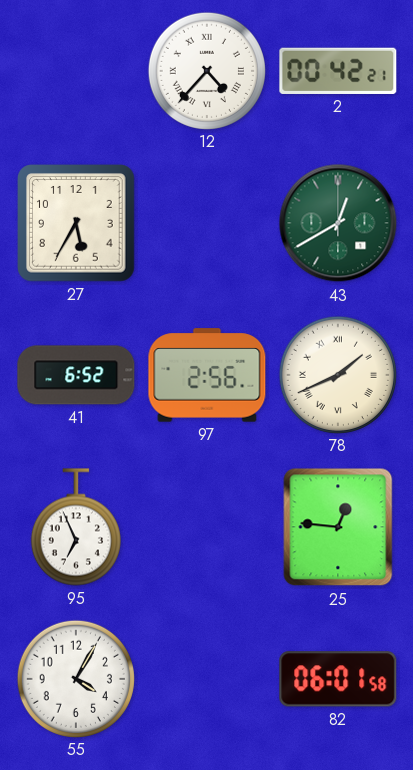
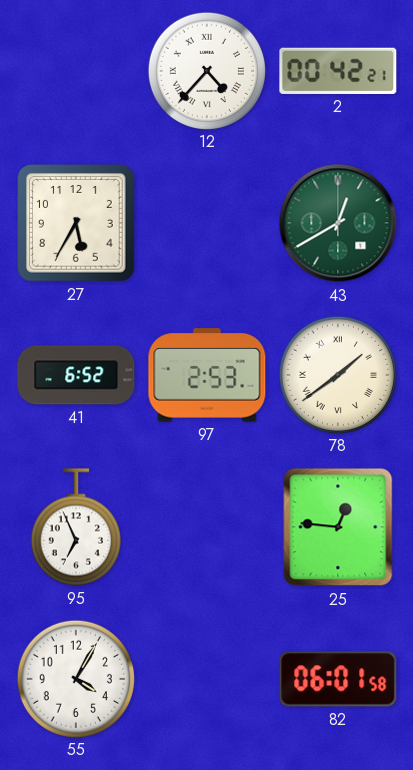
97: 2:56 -> 2:53 (207, 375)
78: 1:41 -> 1:39 (337, 374)
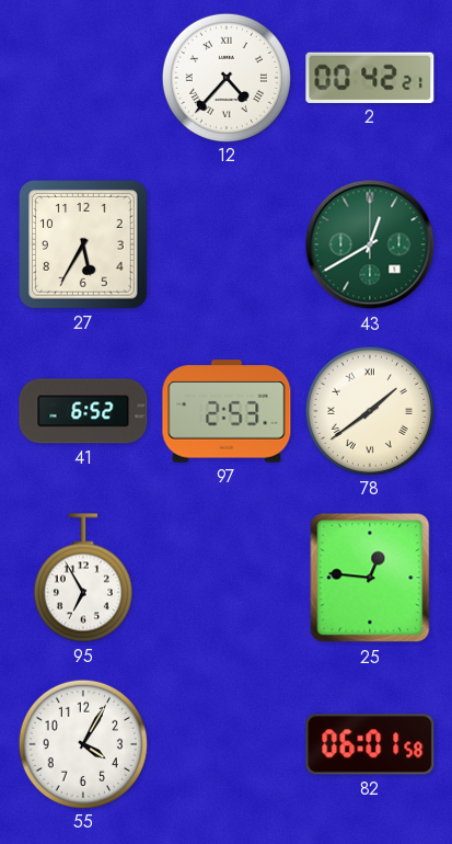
95: 6:56 -> 6:55 (83, 578)
